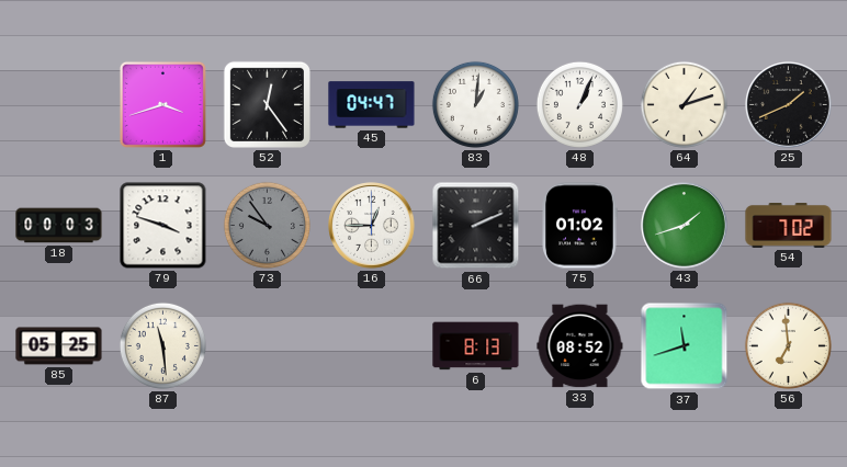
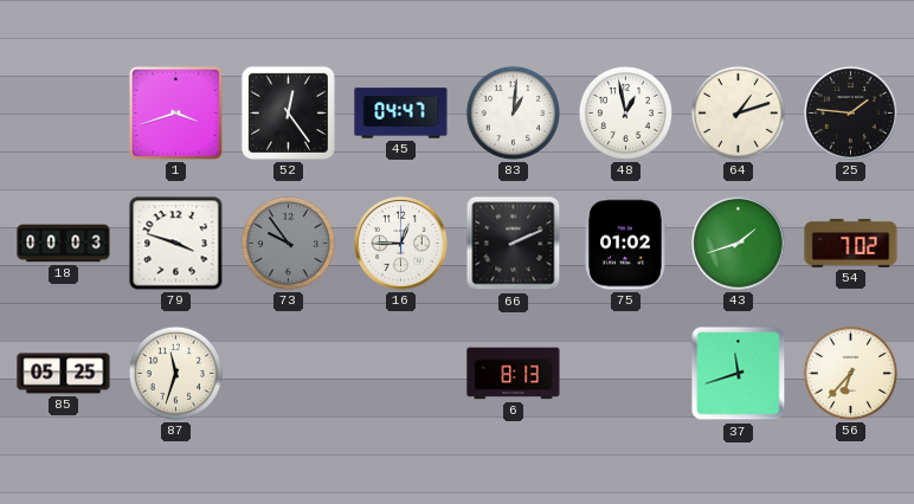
48: 1:04 -> 12:58 (625, 112)
25: 1:41 -> 1:46 (851, 114)
87: 11:29 -> 11:33 (175, 373)
33: 08:52 -> none (580, 346)
56: 6:59 -> 6:37 (850, 373)
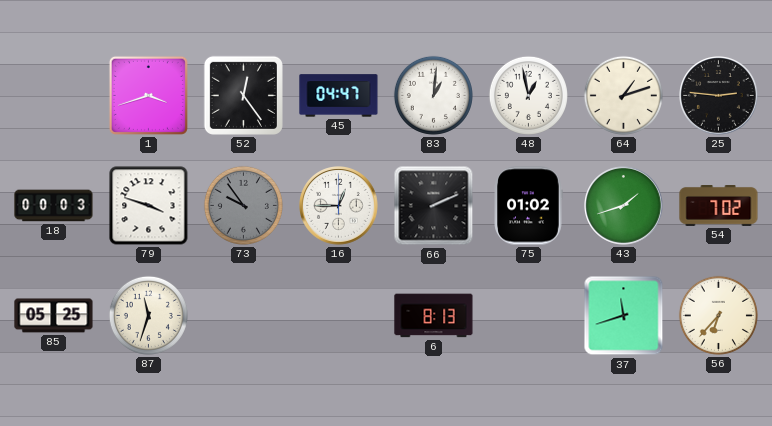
25: 1:46 -> 2:46 (719, 96)
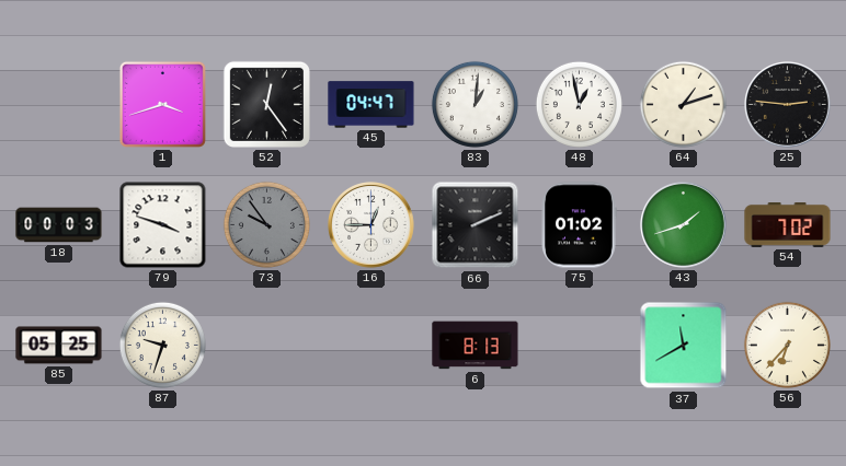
87: 11:33 -> 9:33 (162, 345)
37: 11:42 -> 11:40 (684, 346)
